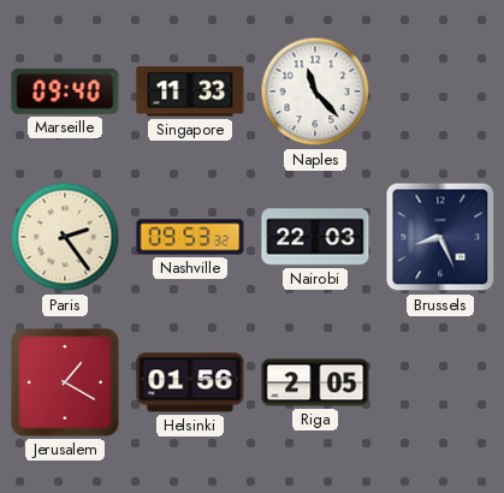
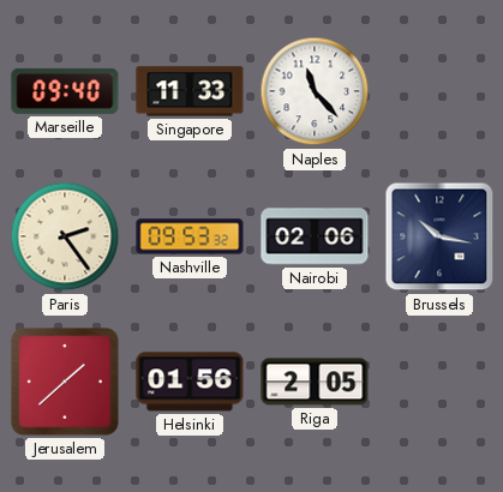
Nairobi: 22:03 -> 02:06 (315, 236)
Brussels: 8:26 -> 10:17 (439, 236)
Jerusalem: 1:20 -> 1:38 (65, 382)
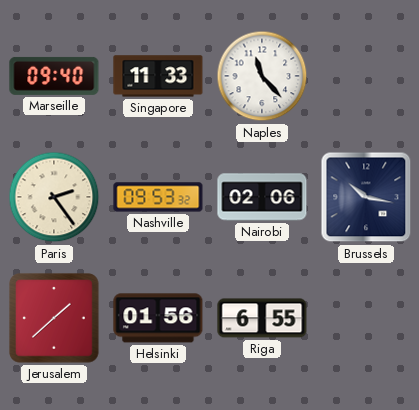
Riga: 2:05 -> 6:55 (262, 318)
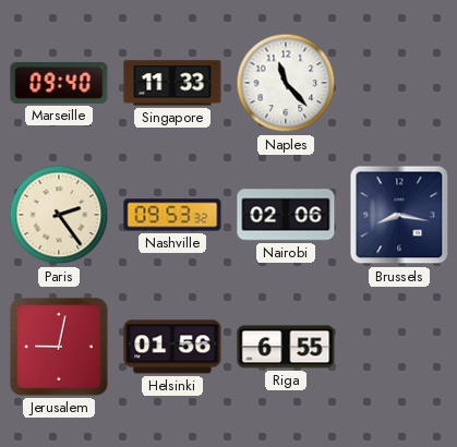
Brussels: 10:17 -> 8:17 (399, 215)
Jerusalem: 1:38 -> 9:02 (59, 347)
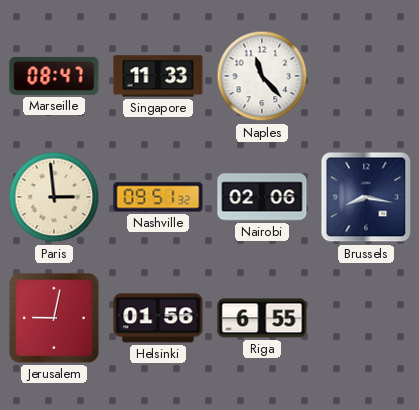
Marseille: 09:40 -> 08:47 (54, 76)
Paris: 2:24 -> 2:59 (54, 197)
Nashville: 09:53 -> 09:51 (158, 197)
